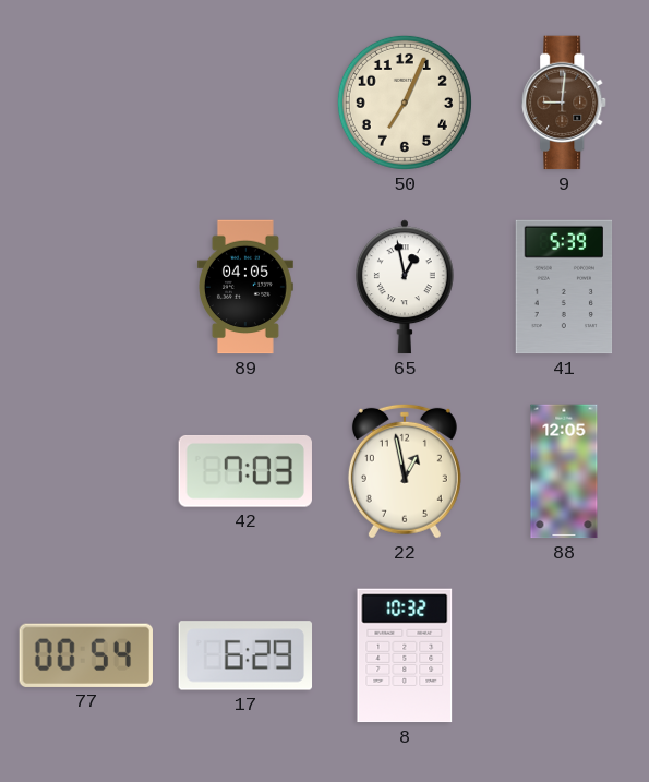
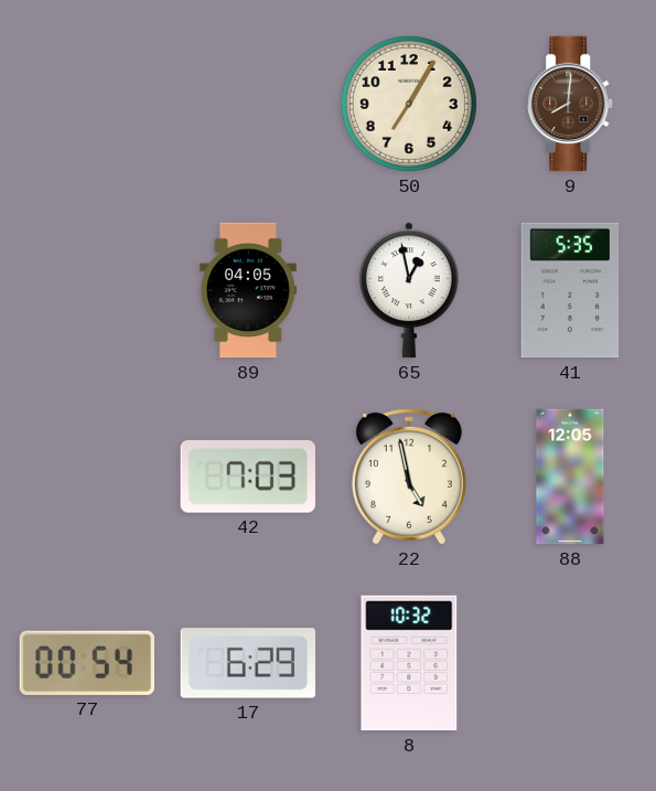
50: 7:04 -> 7:05 (409, 104)
9: 9:01 -> 8:01 (571, 104)
41: 5:39 -> 5:35 (570, 290)
22: 12:58 -> 4:58 (409, 477)
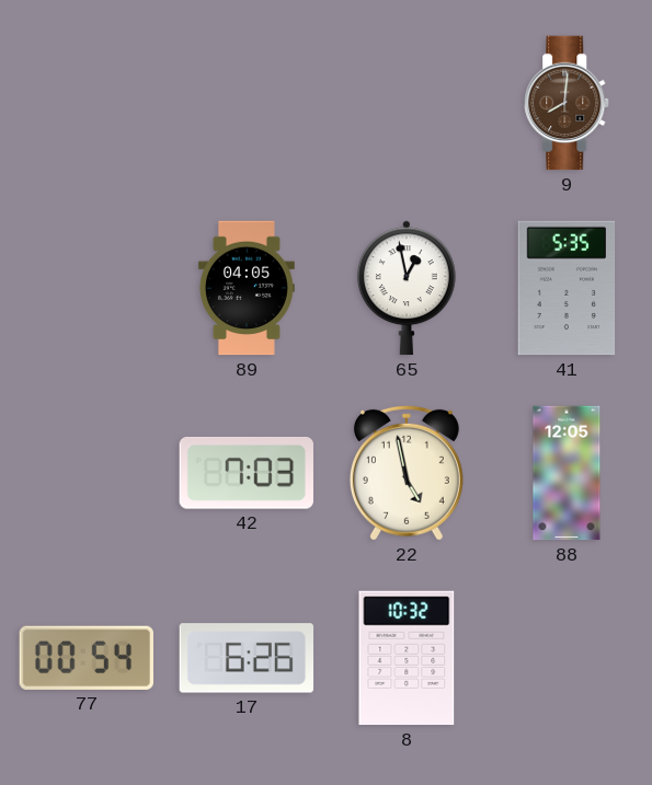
50: 7:05 -> none (409, 104)
17: 6:29 -> 6:26 (247, 658)
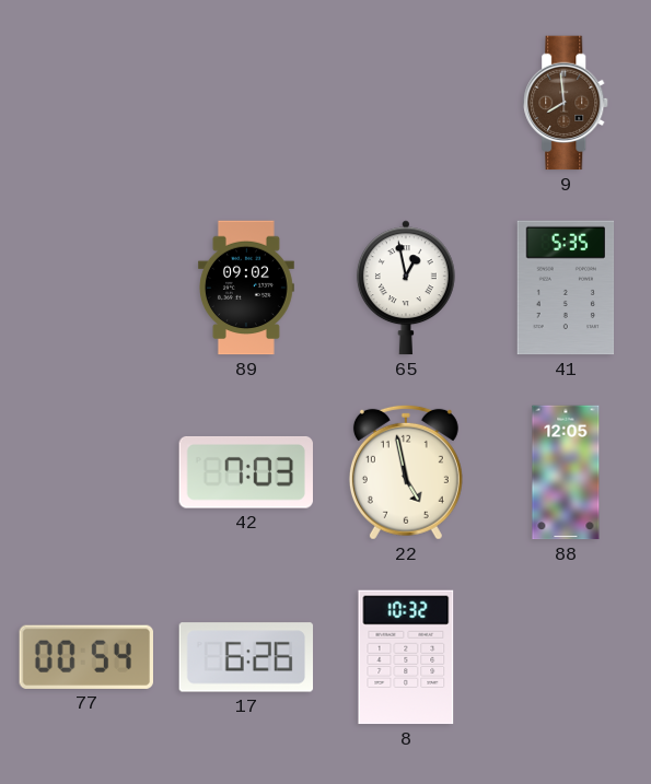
9: 8:01 -> 7:59 (567, 103)
89: 04:05 -> 09:02 (246, 288)
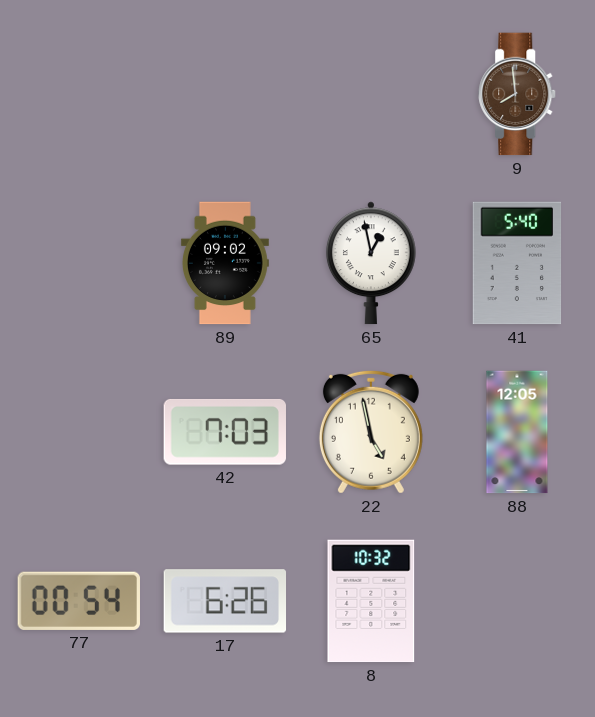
41: 5:35 -> 5:40 (517, 263)
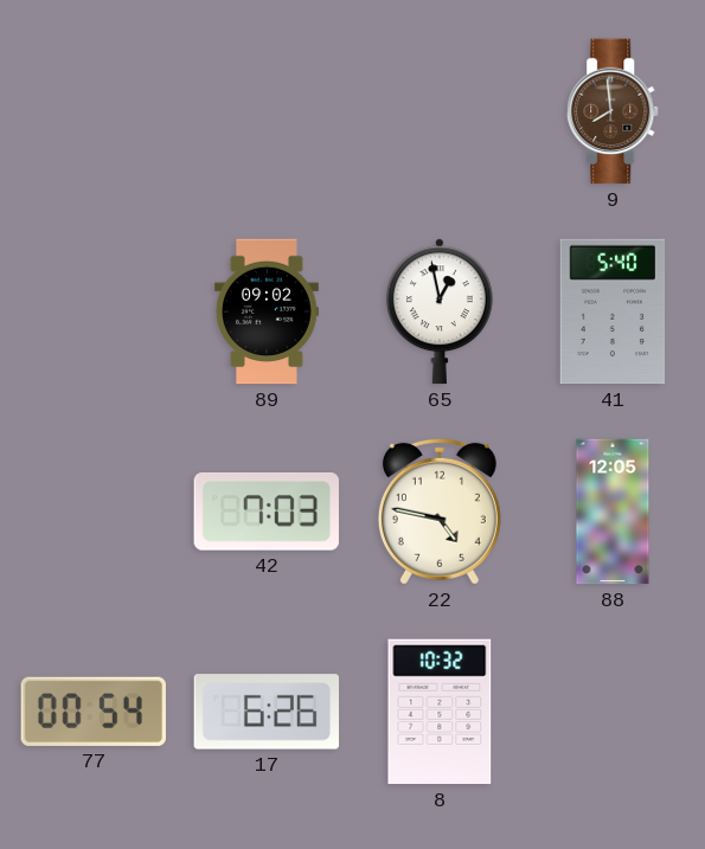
22: 4:58 -> 4:47 (440, 512)
